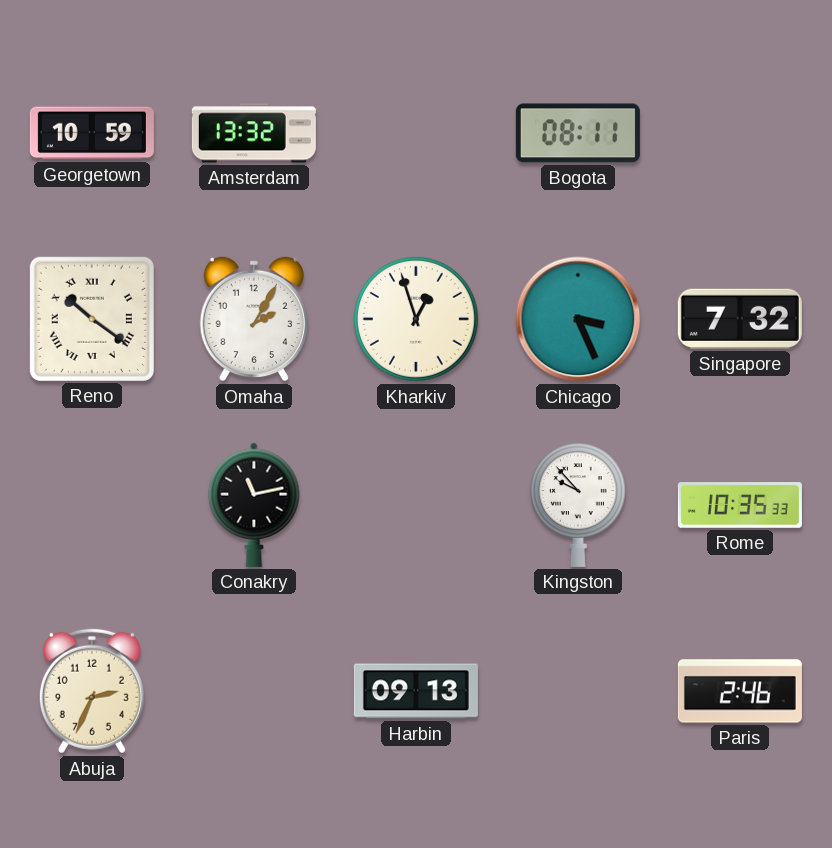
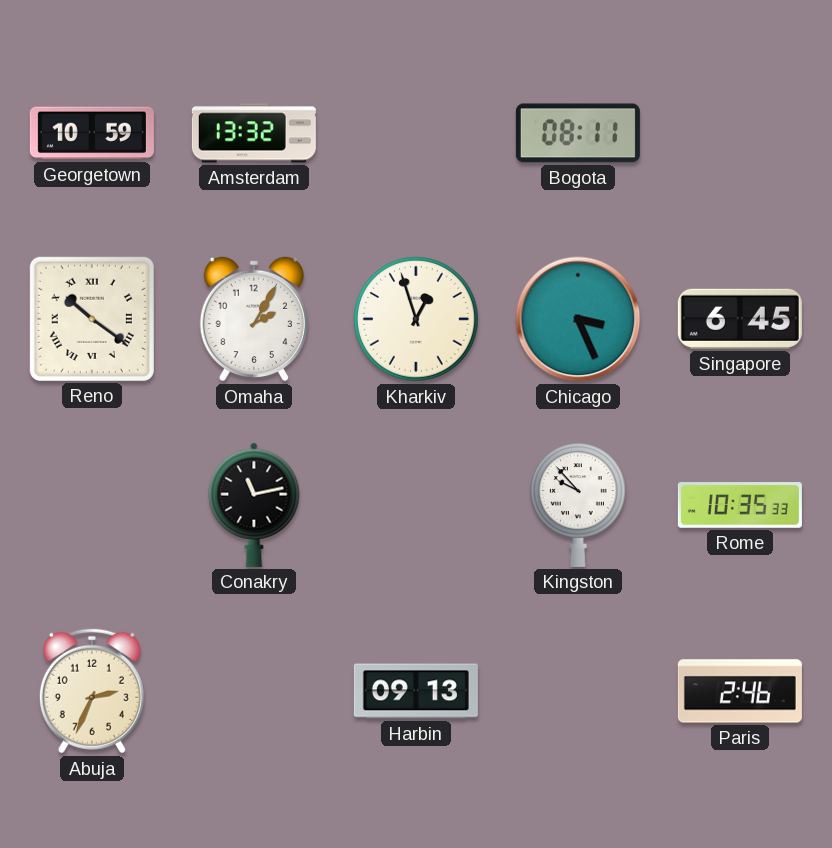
Singapore: 7:32 -> 6:45 (740, 319)
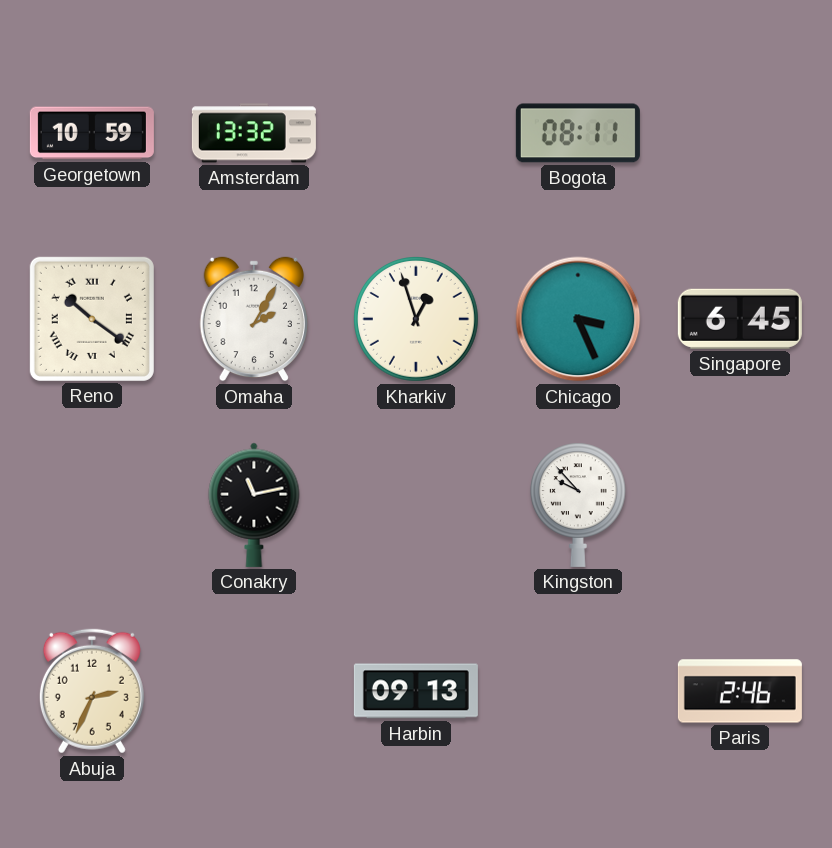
Rome: 10:35 -> none (740, 505)
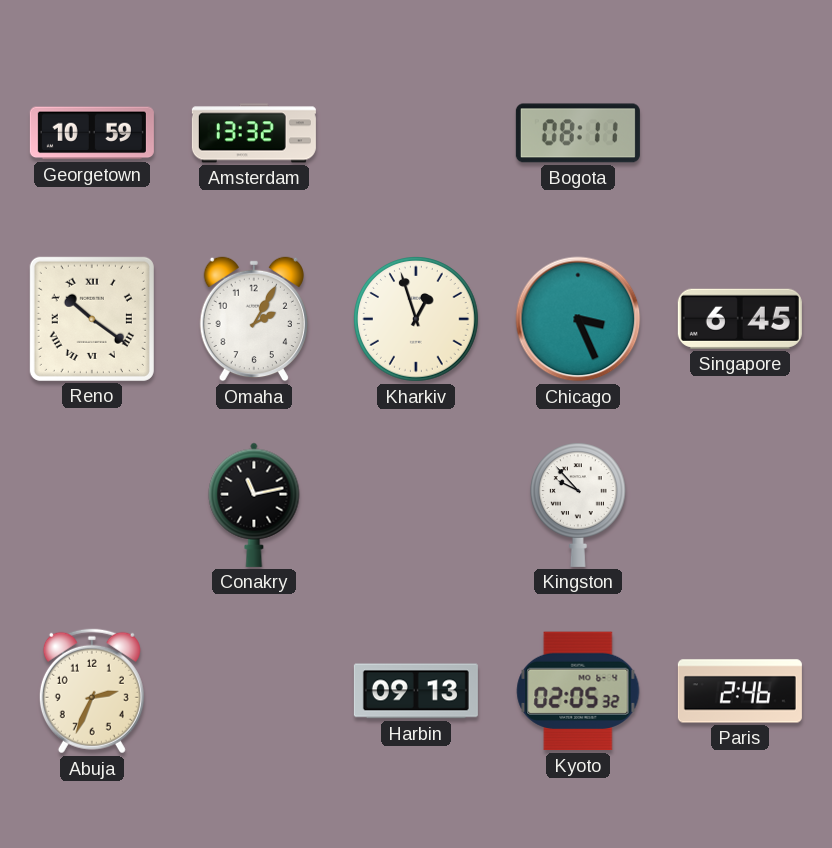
Kyoto: none -> 02:05 (578, 691)
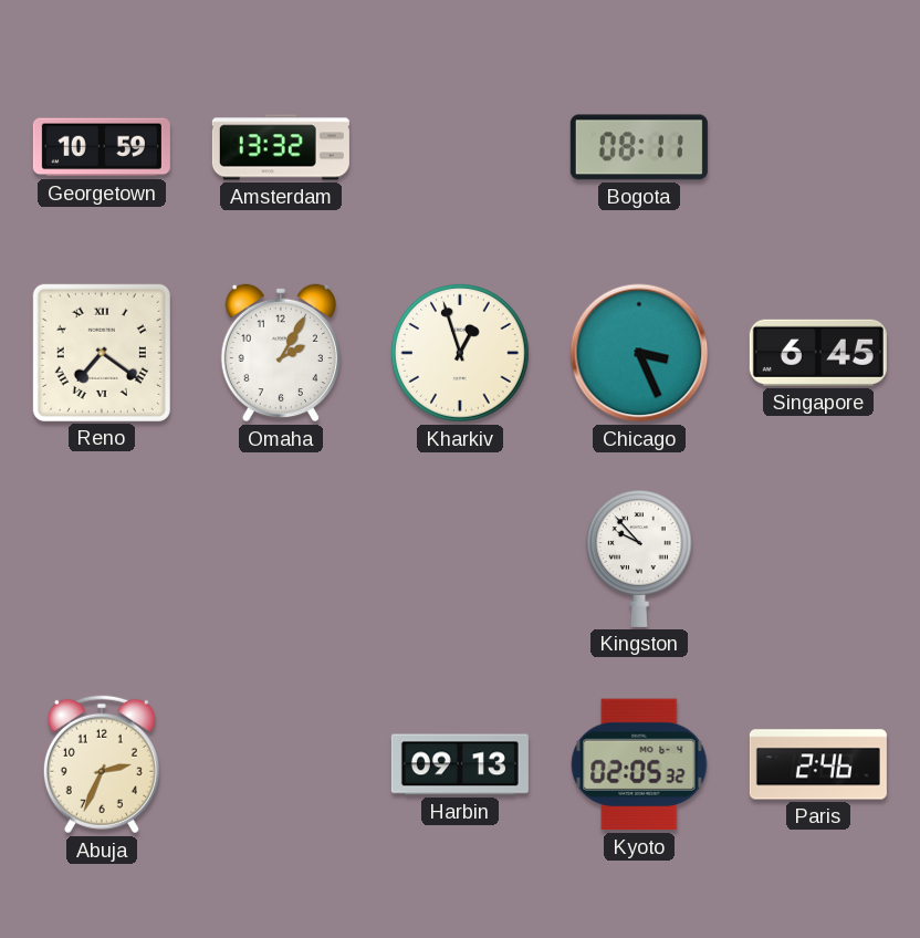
Reno: 10:21 -> 7:21 (102, 353)
Conakry: 11:13 -> none (254, 505)
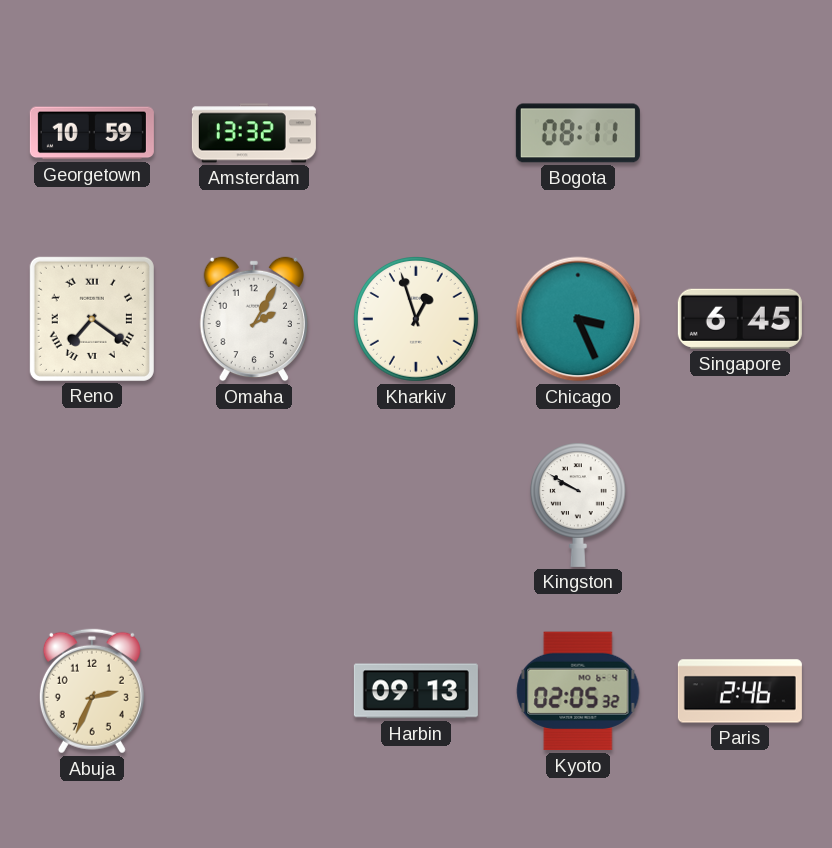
Kingston: 9:53 -> 9:50 (578, 505)
